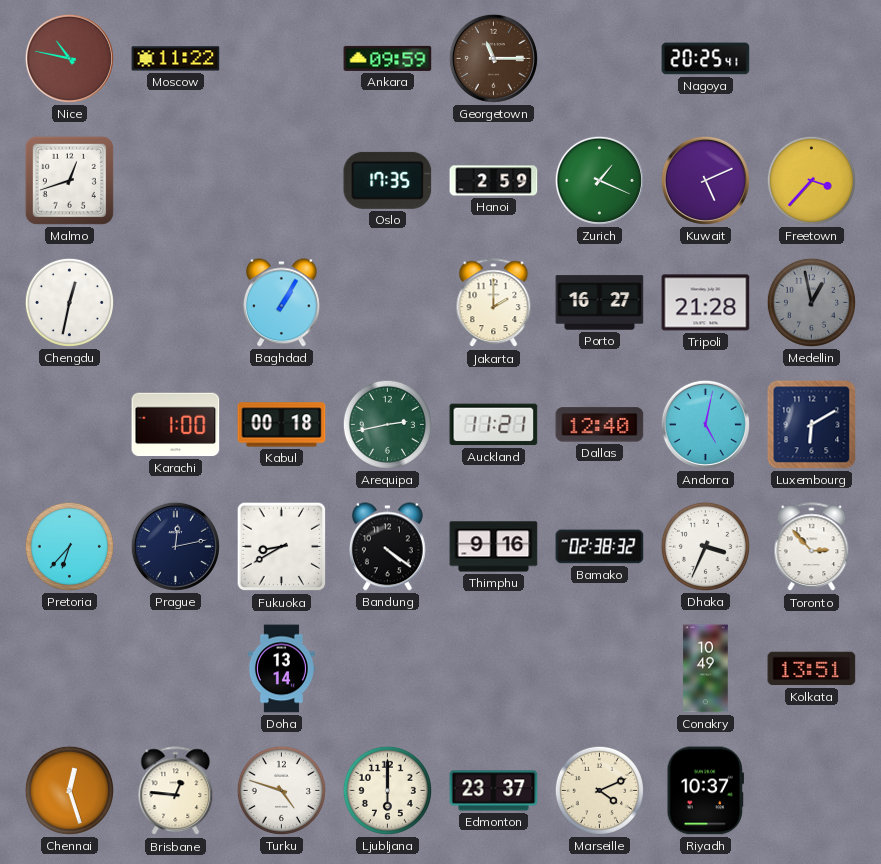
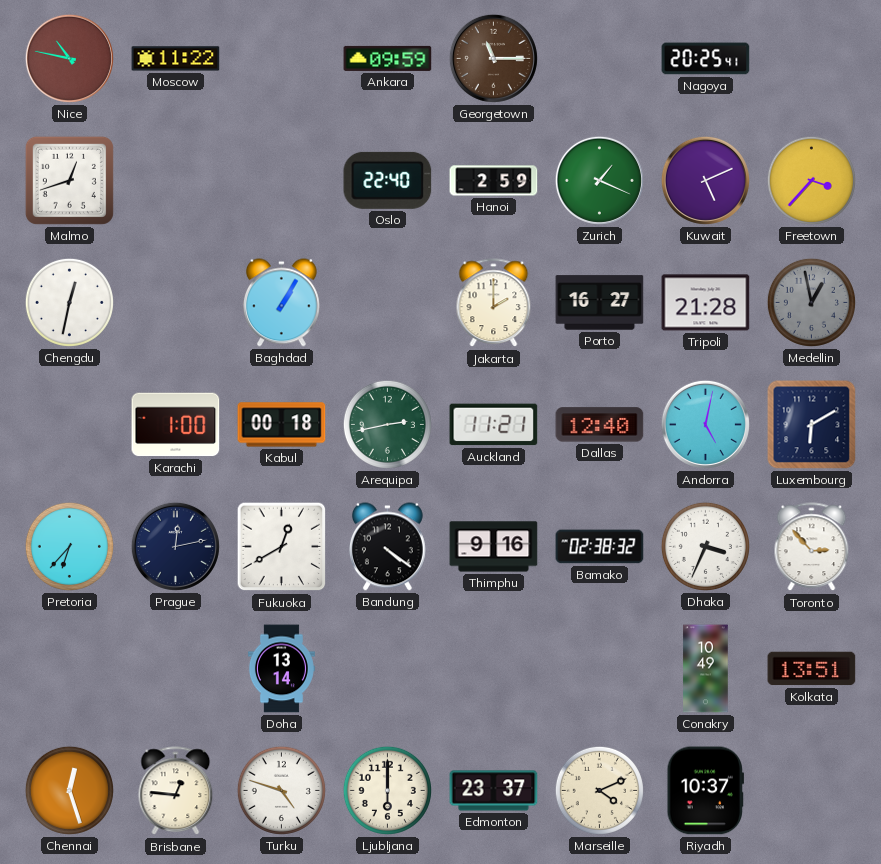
Oslo: 17:35 -> 22:40 (388, 180)
Fukuoka: 8:40 -> 12:40 (282, 547)
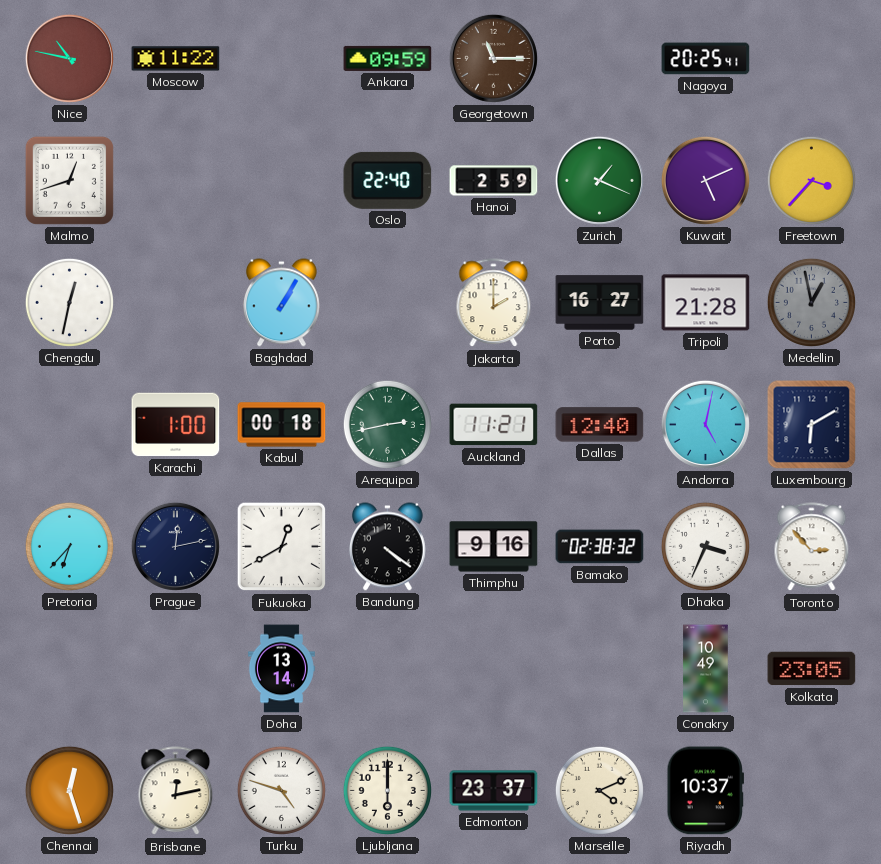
Kolkata: 13:51 -> 23:05 (812, 669)
Brisbane: 12:46 -> 12:13 (176, 791)
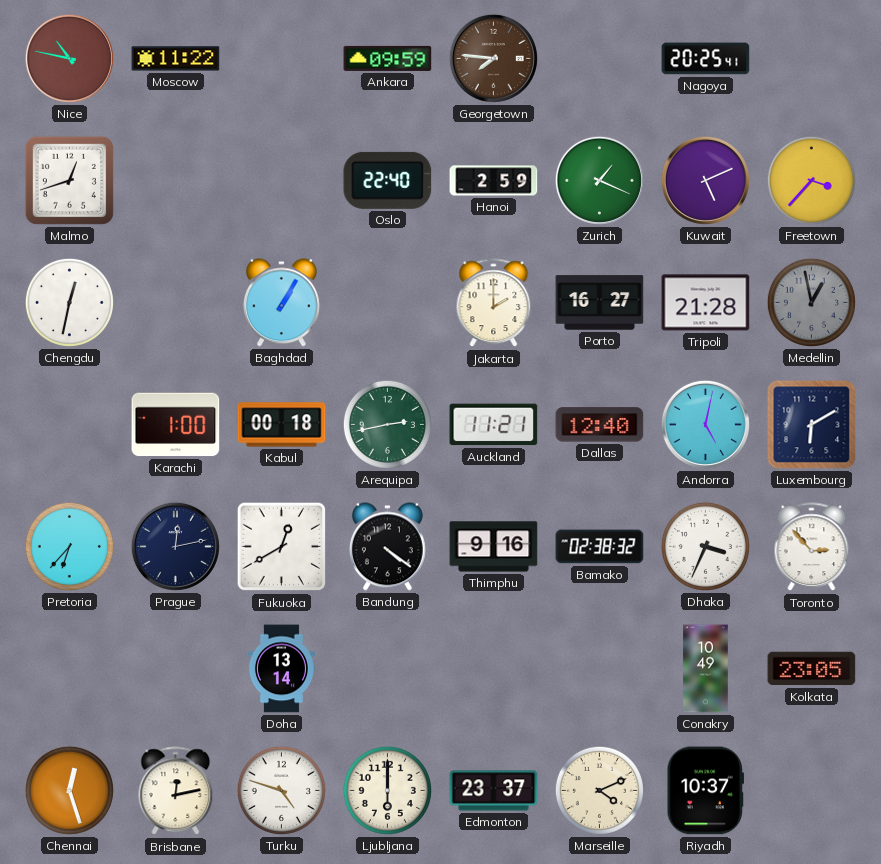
Georgetown: 11:15 -> 7:46 (493, 58)
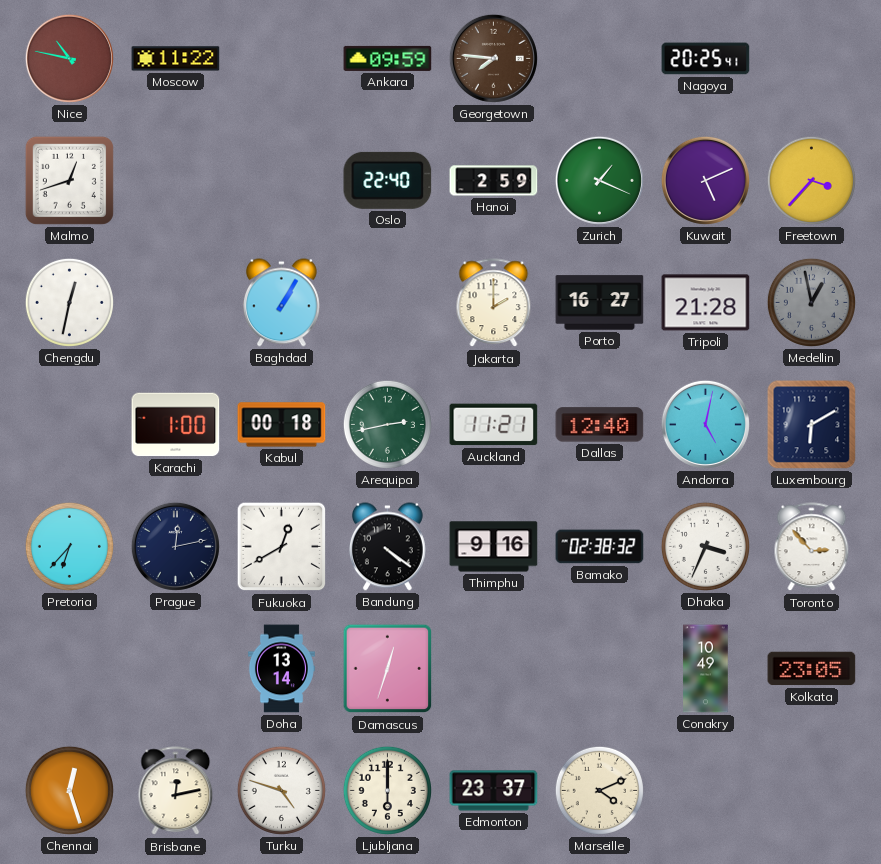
Damascus: none -> 12:33 (388, 669)
Riyadh: 10:37 -> none (705, 791)
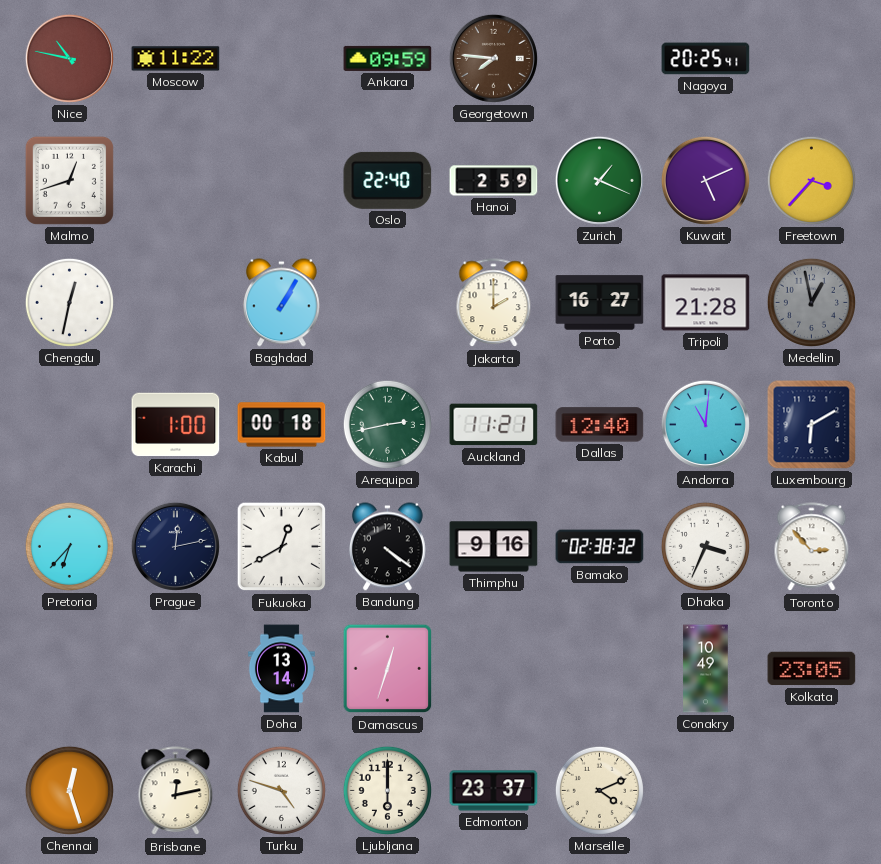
Andorra: 5:02 -> 11:01 (705, 424)
